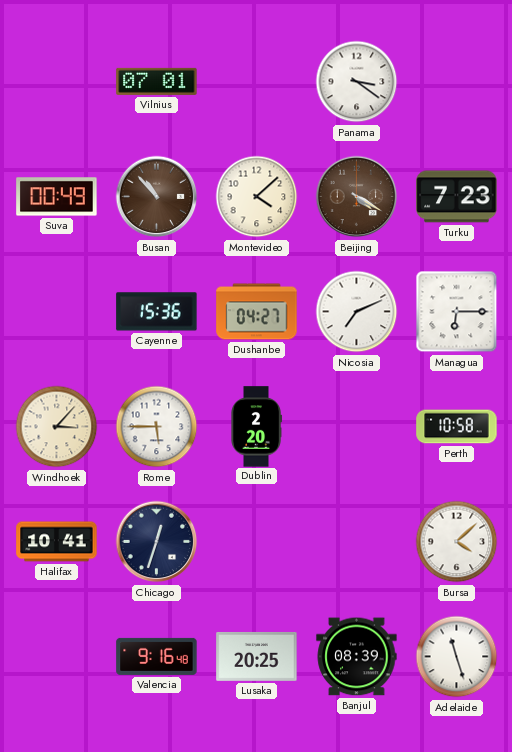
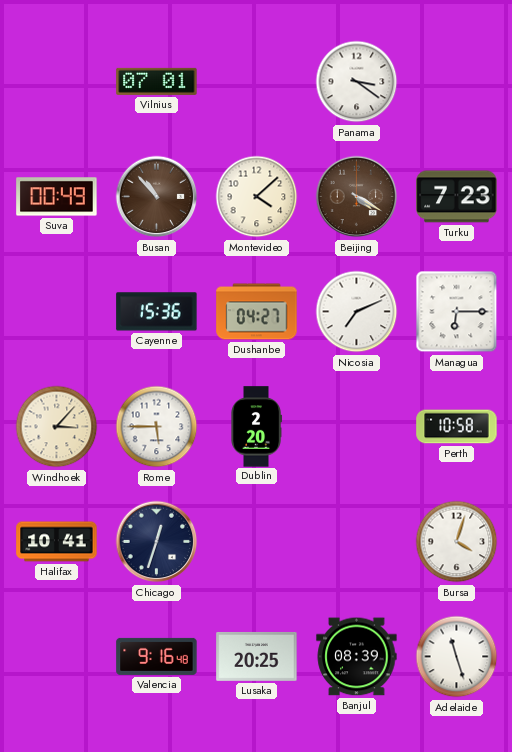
Bursa: 4:08 -> 4:03 (457, 542)
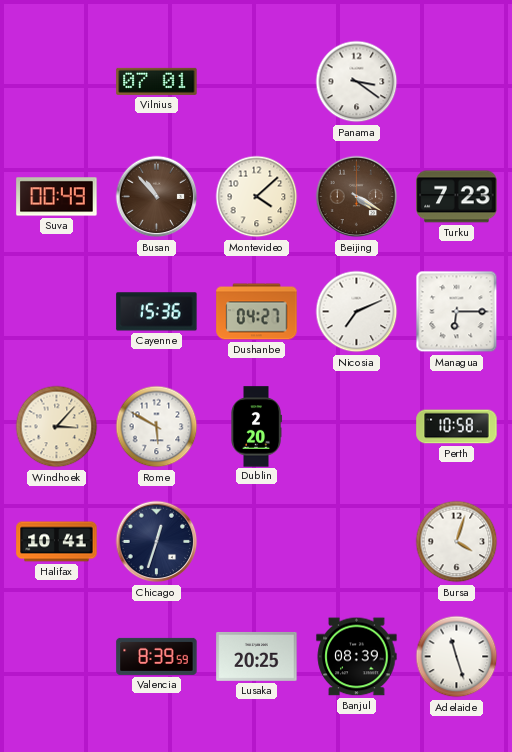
Rome: 5:45 -> 5:50 (157, 427)
Valencia: 9:16 -> 8:39 (157, 656)
